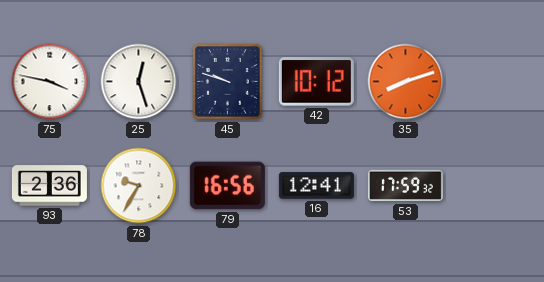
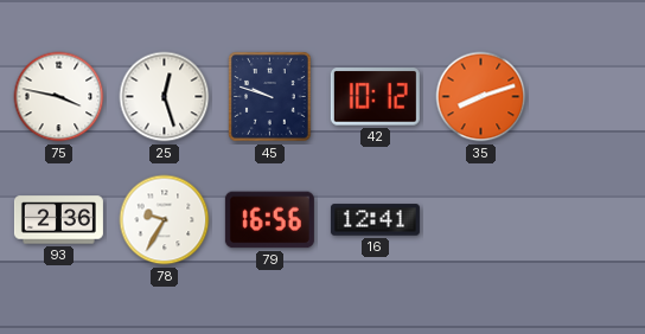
53: 17:59 -> none (405, 186)
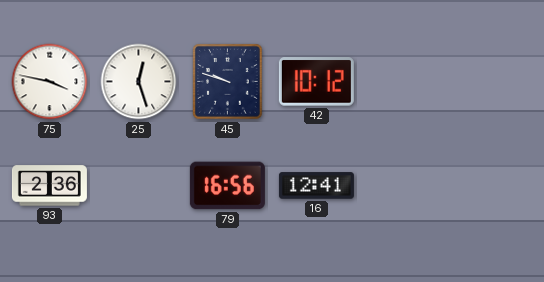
35: 8:12 -> none (481, 97)
78: 9:35 -> none (165, 220)
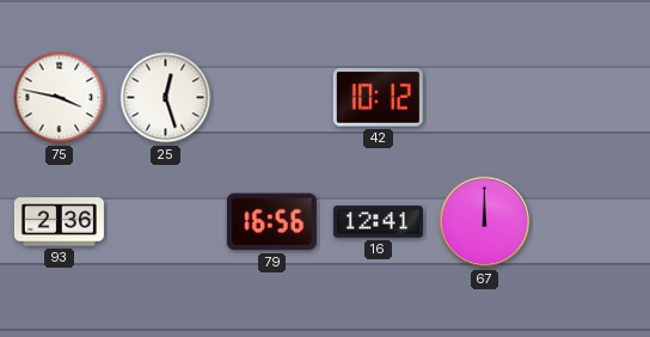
45: 9:48 -> none (228, 82)
67: none -> 12:00 (485, 222)
